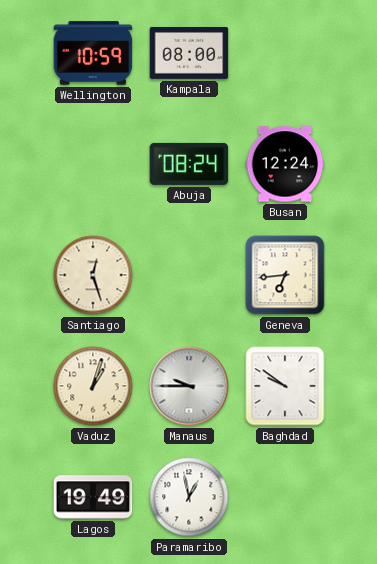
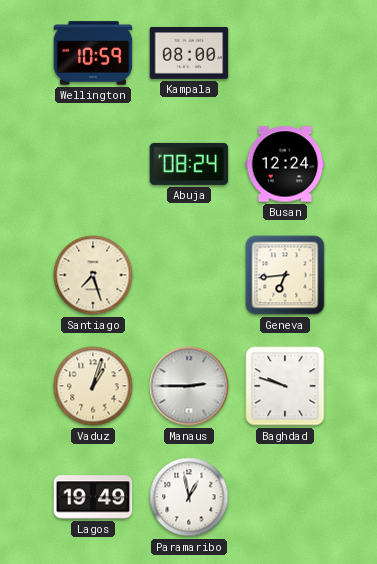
Santiago: 12:27 -> 7:27 (93, 275)
Manaus: 9:45 -> 2:45 (189, 386)
Baghdad: 9:51 -> 9:48 (285, 386)
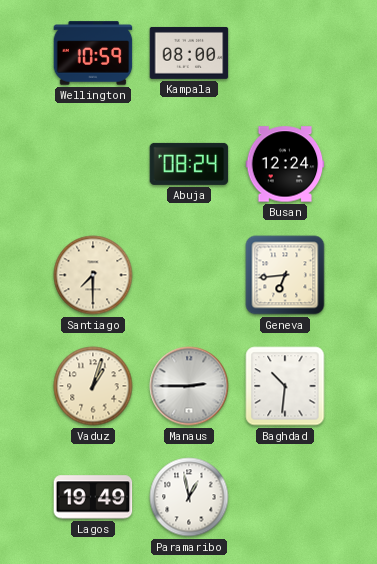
Santiago: 7:27 -> 7:30 (93, 275)
Baghdad: 9:48 -> 10:31 (285, 386)
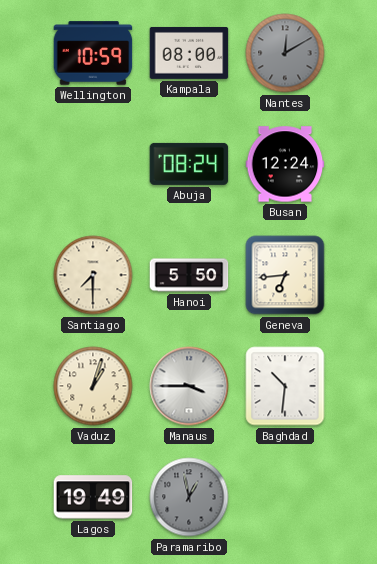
Nantes: none -> 12:10 (285, 53)
Hanoi: none -> 5:50 (189, 275)
Manaus: 2:45 -> 3:45 (189, 386)
Paramaribo dial: white -> grey (189, 497)
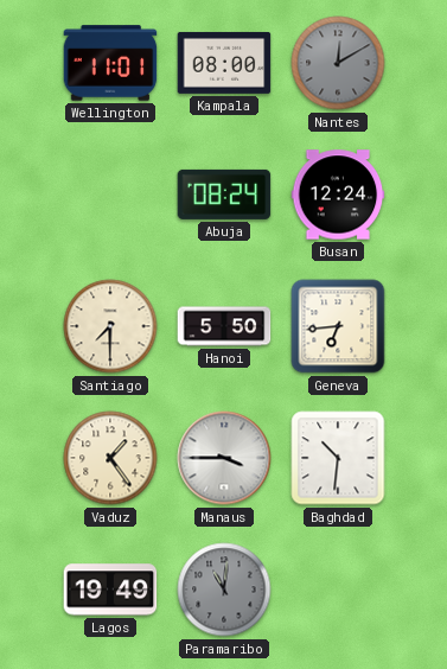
Wellington: 10:59 -> 11:01 (110, 63)
Vaduz: 1:03 -> 1:24 (110, 458)
Paramaribo: 12:58 -> 11:01 (224, 590)
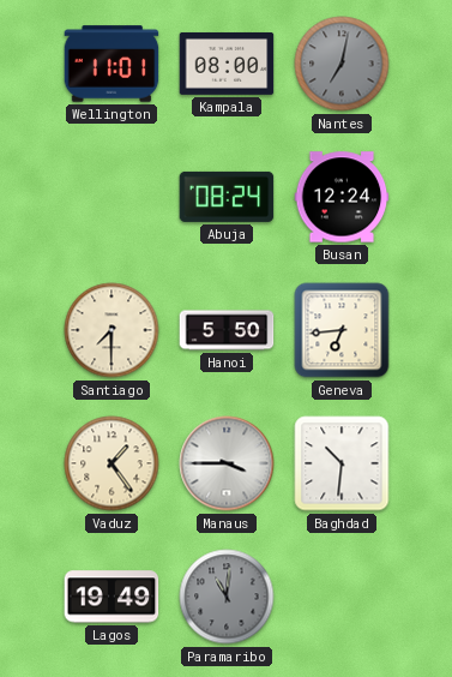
Nantes: 12:10 -> 7:02 (342, 64)
